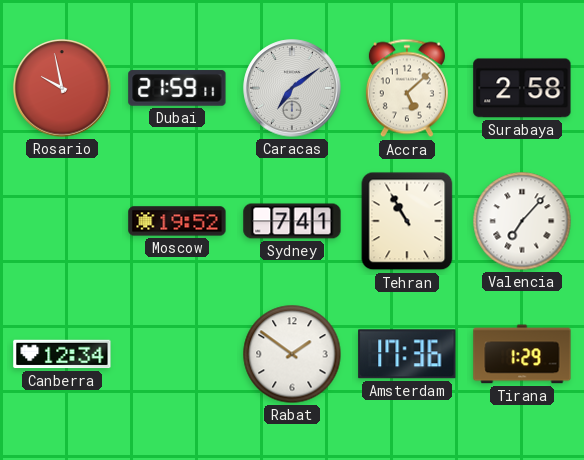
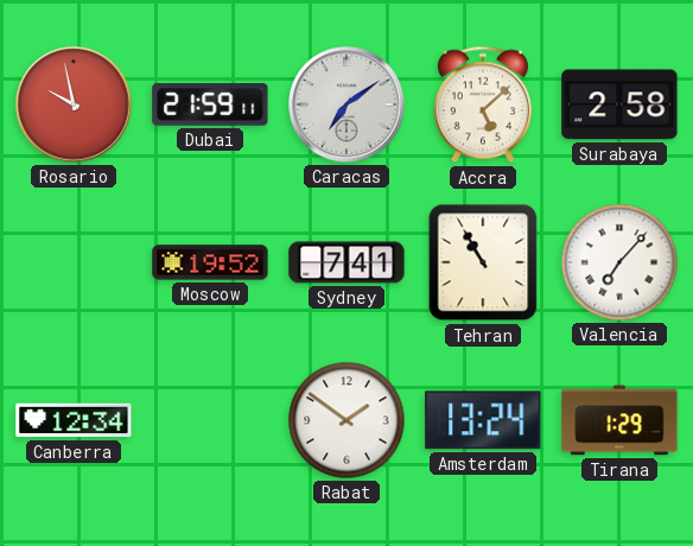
Amsterdam: 17:36 -> 13:24 (483, 420)
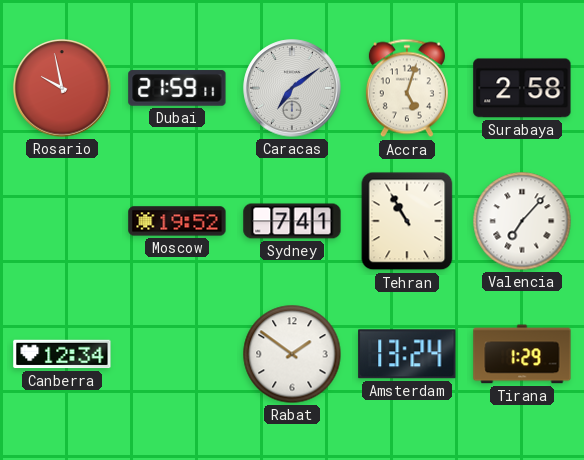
Accra: 5:08 -> 5:03 (407, 88)
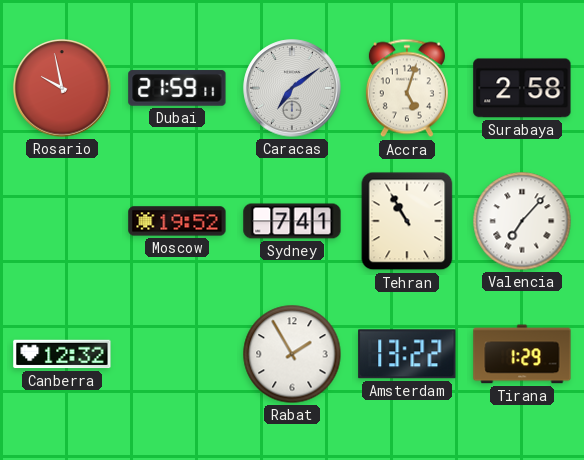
Canberra: 12:34 -> 12:32 (62, 354)
Rabat: 1:51 -> 1:55 (292, 354)
Amsterdam: 13:24 -> 13:22 (407, 354)
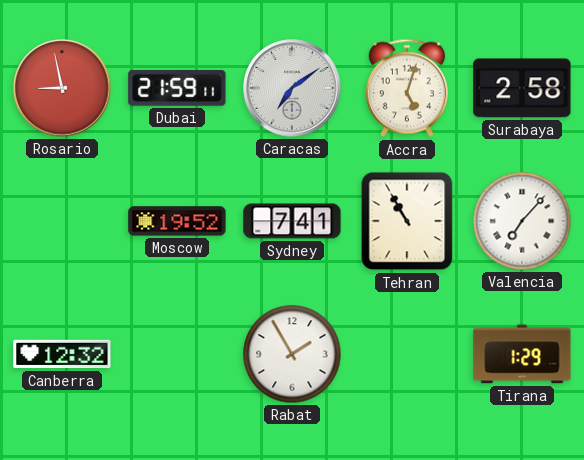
Rosario: 9:58 -> 8:58 (62, 88)
Amsterdam: 13:22 -> none (407, 354)
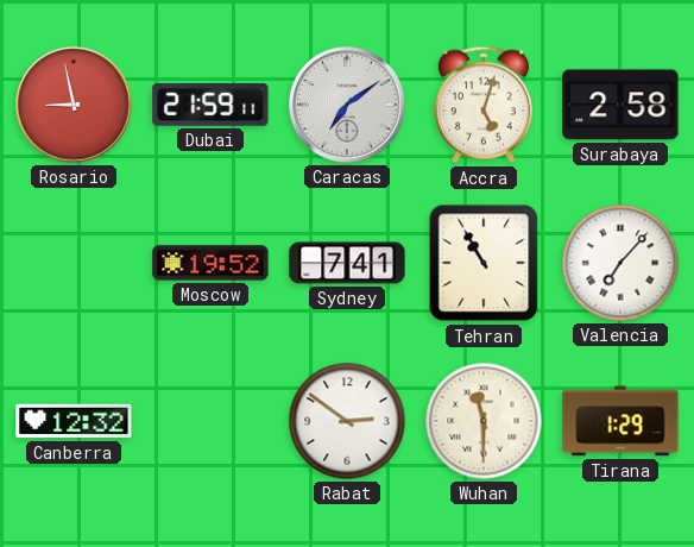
Rabat: 1:55 -> 2:51 (347, 421)
Wuhan: none -> 11:30 (484, 421)
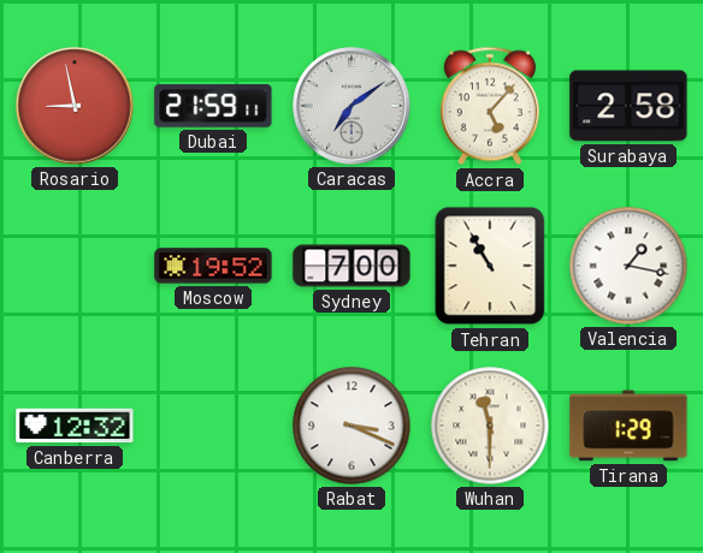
Accra: 5:03 -> 5:07 (490, 106)
Sydney: 7:41 -> 7:00 (351, 266)
Valencia: 7:07 -> 1:17 (628, 266)
Rabat: 2:51 -> 3:19 (351, 426)
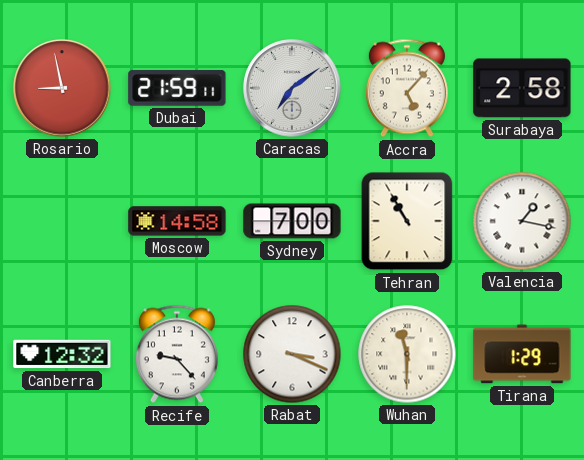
Moscow: 19:52 -> 14:58 (177, 221)
Recife: none -> 9:23 (177, 354)
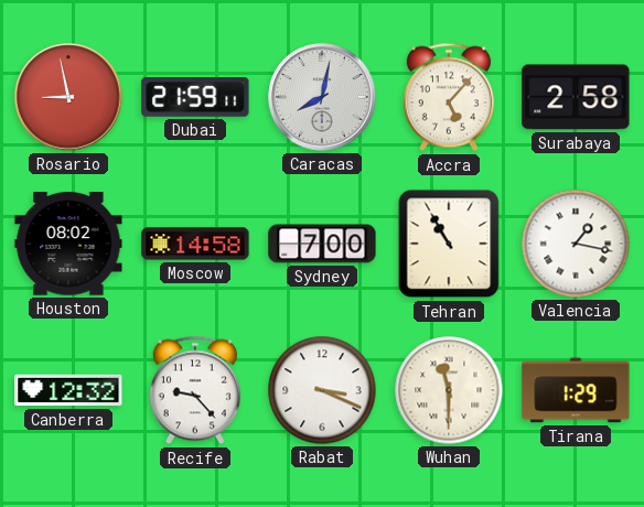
Caracas: 7:09 -> 8:02 (322, 97)
Houston: none -> 08:02 (68, 244)
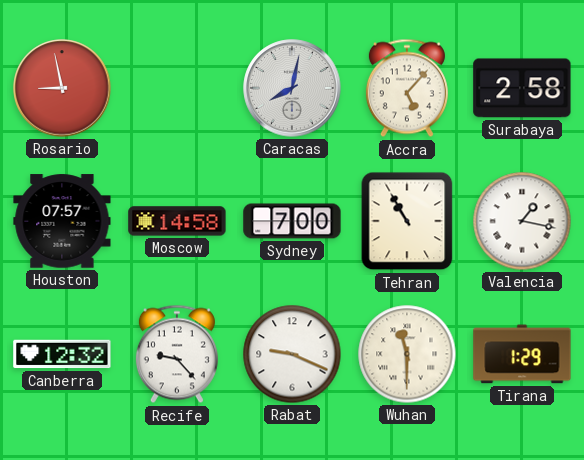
Dubai: 21:59 -> none (195, 97)
Houston: 08:02 -> 07:57 (62, 221)
Rabat: 3:19 -> 9:19 (292, 354)
